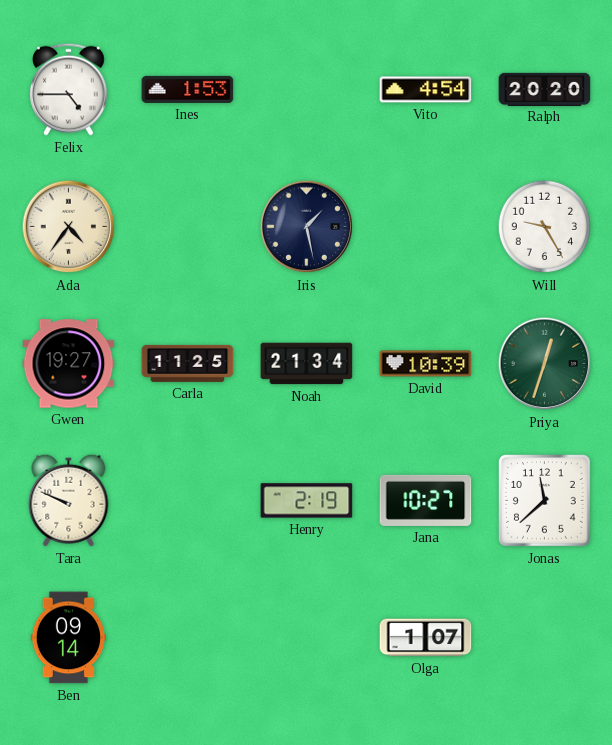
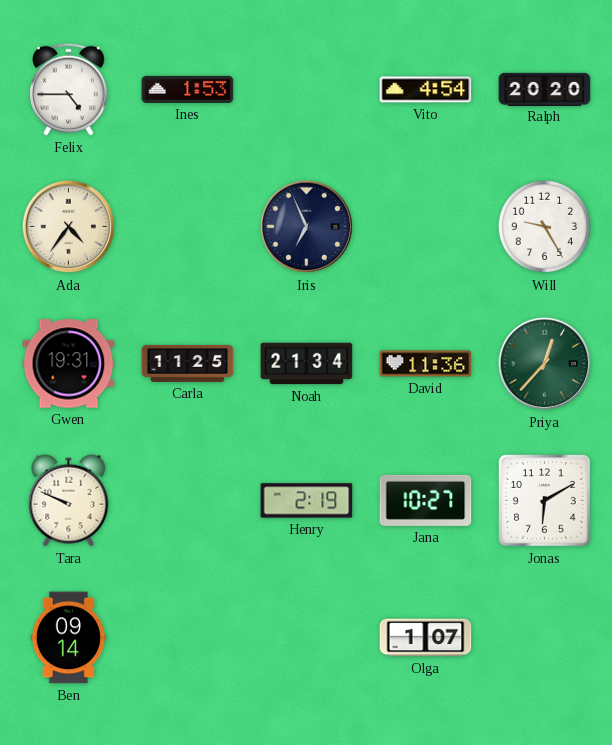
Iris: 1:28 -> 6:56 (307, 227)
Gwen: 19:27 -> 19:31 (69, 364)
David: 10:39 -> 11:36 (426, 364)
Priya: 12:33 -> 12:37 (545, 364)
Jonas: 11:38 -> 6:10 (545, 501)
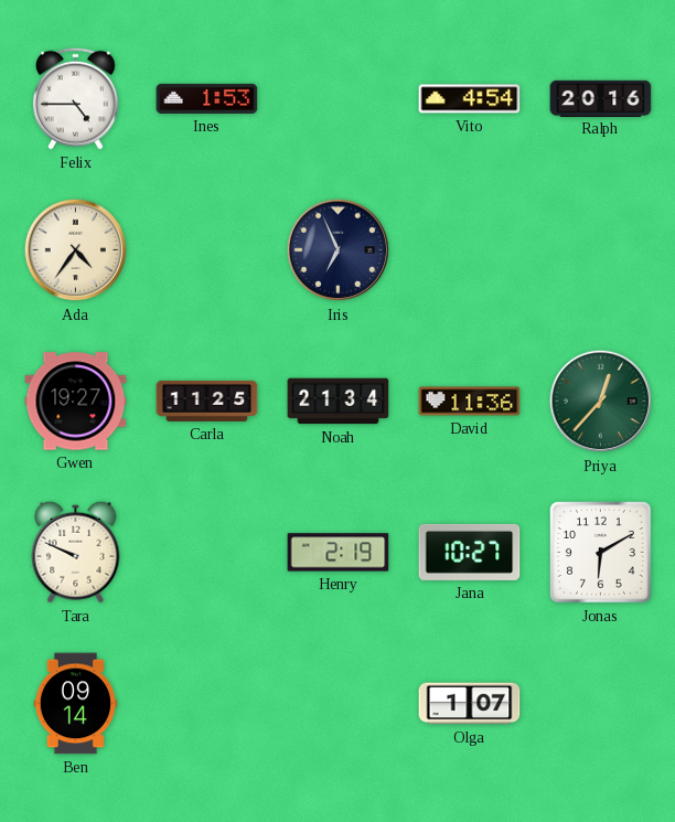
Ralph: 20:20 -> 20:16 (601, 98)
Will: 9:25 -> none (545, 227)
Gwen: 19:31 -> 19:27 (76, 402)
